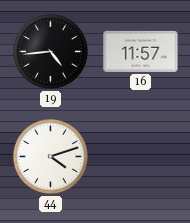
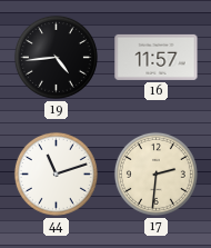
44: 4:12 -> 11:12 (56, 173)
17: none -> 2:31 (155, 173)
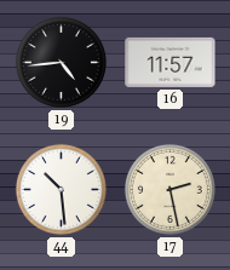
44: 11:12 -> 10:29 (61, 189)
17: 2:31 -> 2:28 (169, 189)
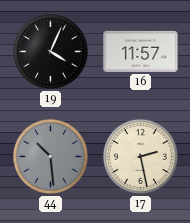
19: 4:44 -> 4:04 (50, 51)
44 dial: white -> grey (50, 156)
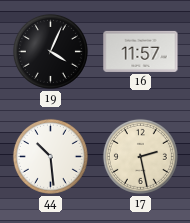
44 dial: grey -> white (50, 156)
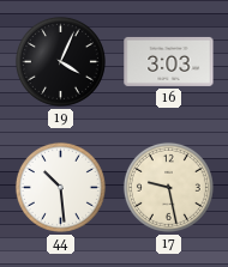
16: 11:57 -> 3:03 (169, 61)
17: 2:28 -> 9:28 (168, 187)
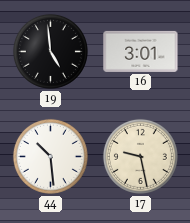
19: 4:04 -> 4:59 (50, 51)
16: 3:03 -> 3:01 (141, 51)
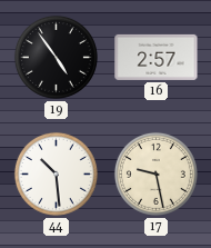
19: 4:59 -> 4:54 (56, 57)
16: 3:01 -> 2:57 (157, 57)
